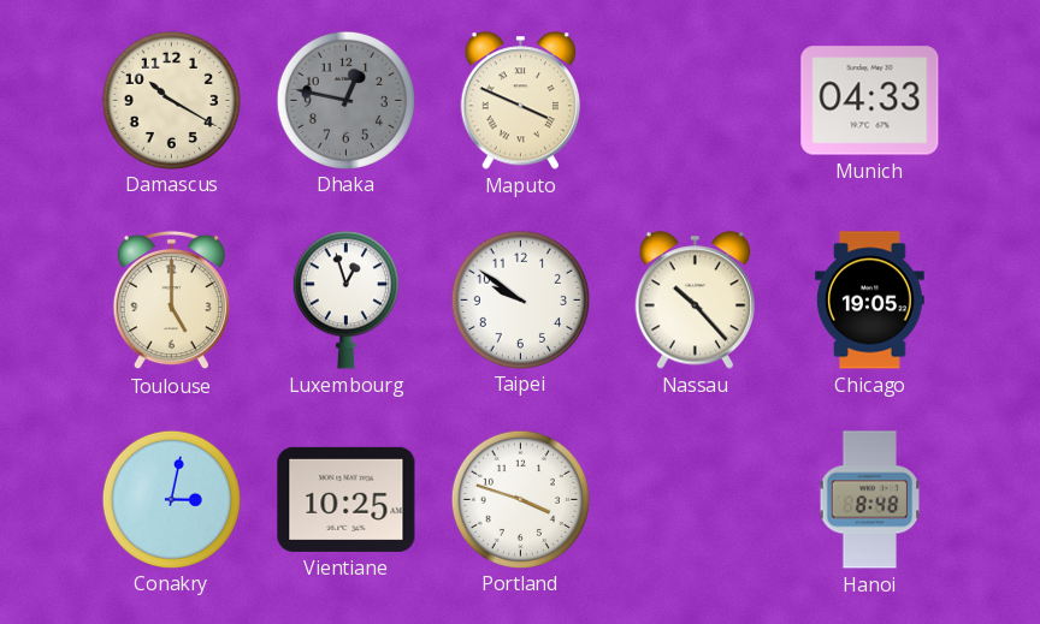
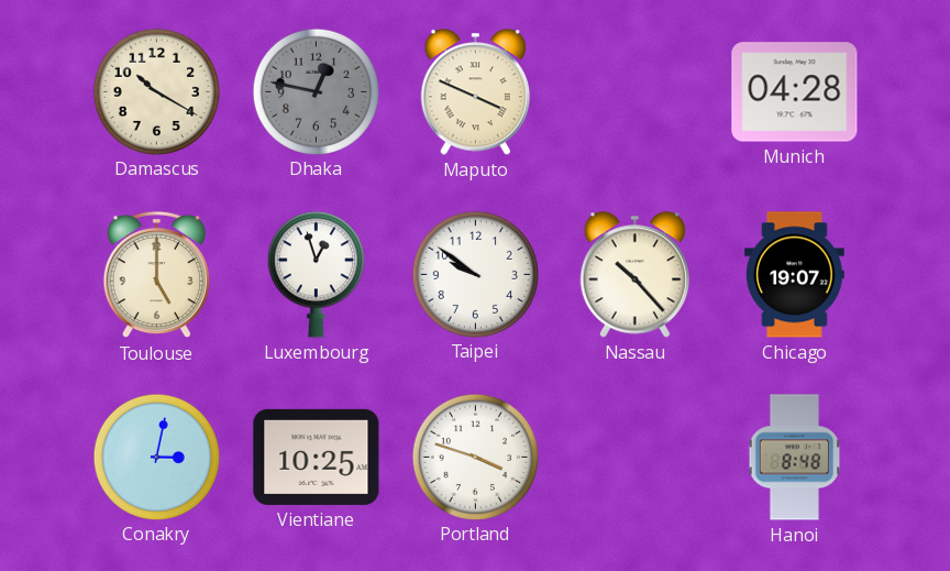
Munich: 04:33 -> 04:28 (795, 92)
Chicago: 19:05 -> 19:07 (795, 275)
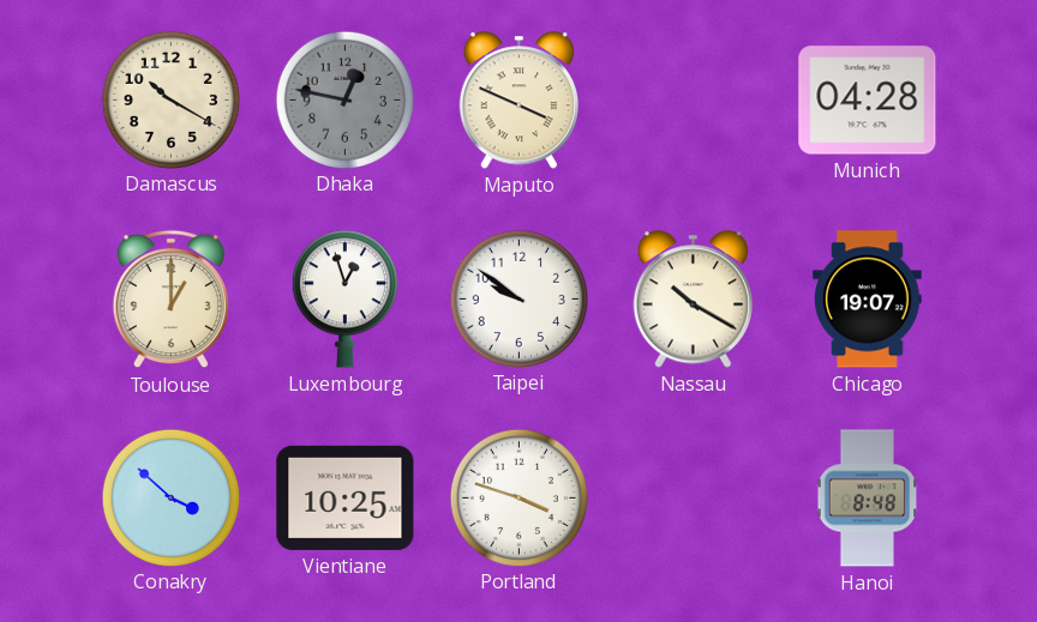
Toulouse: 5:00 -> 1:00 (170, 300)
Nassau: 10:23 -> 10:20 (693, 300)
Conakry: 3:02 -> 3:52 (170, 497)
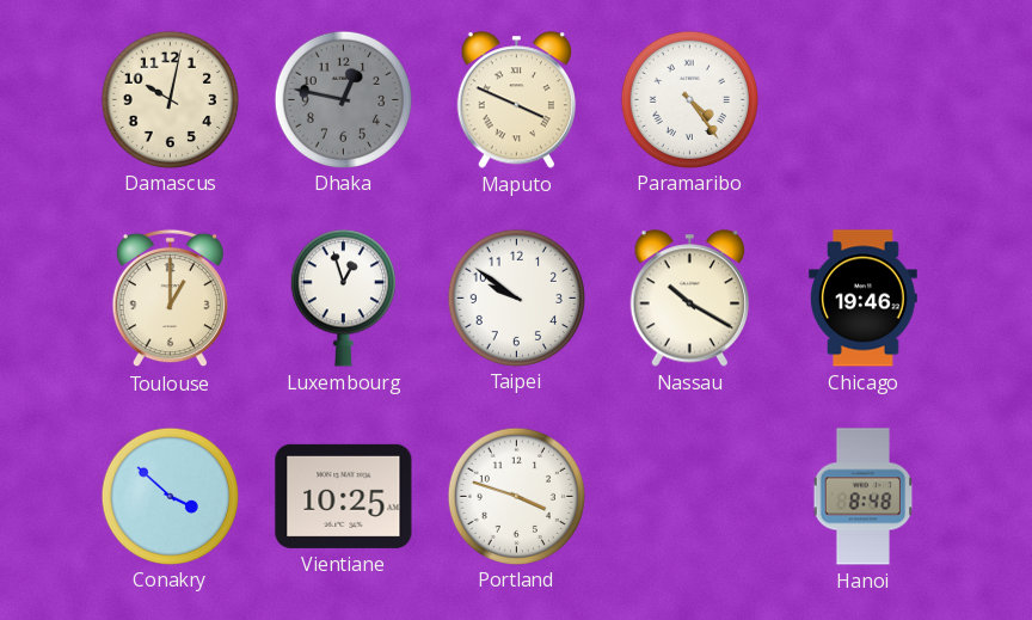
Damascus: 10:20 -> 10:02 (170, 99)
Paramaribo: none -> 4:24 (689, 99)
Munich: 04:28 -> none (868, 101)
Chicago: 19:07 -> 19:46 (864, 299)
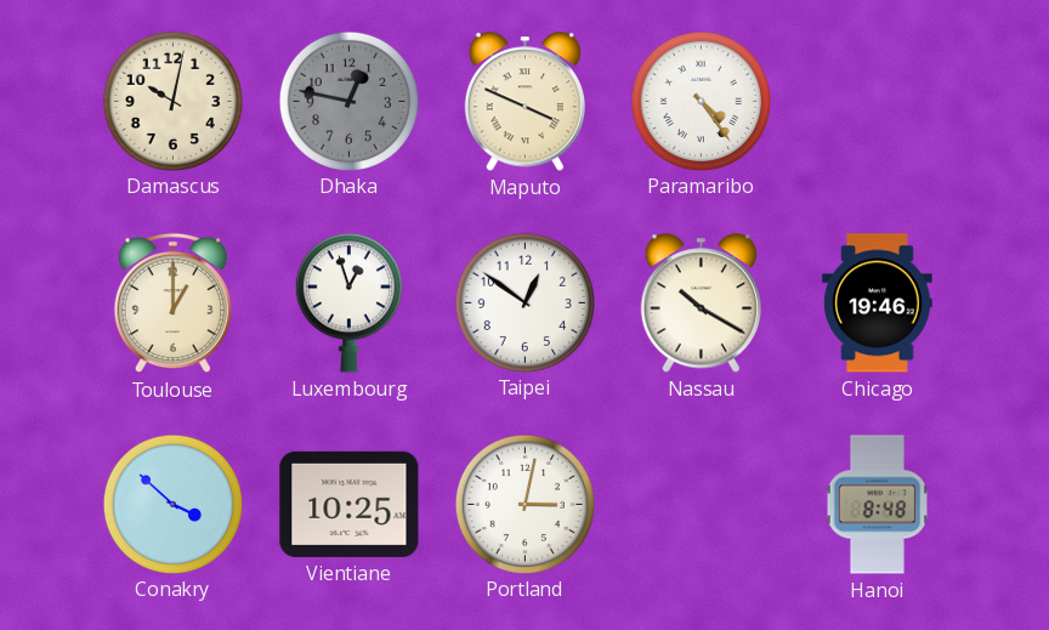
Taipei: 9:51 -> 12:51 (524, 302)
Portland: 3:48 -> 3:02 (524, 504)
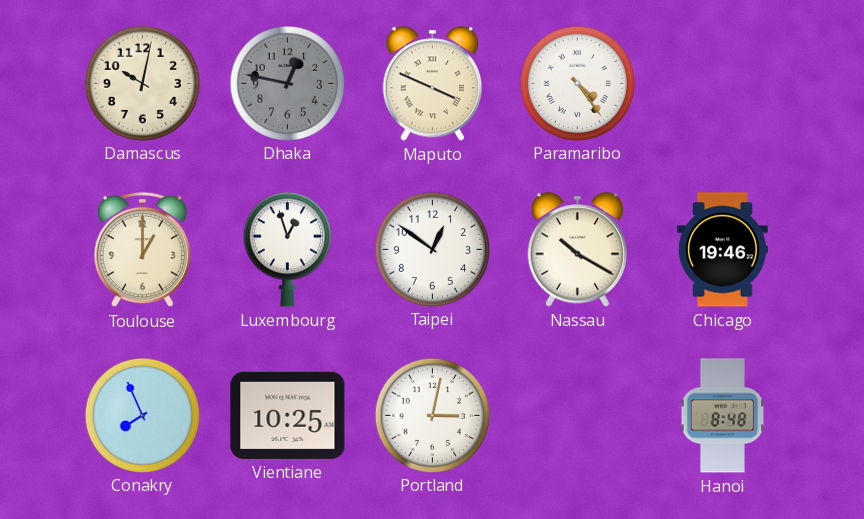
Conakry: 3:52 -> 7:56 (142, 415)
